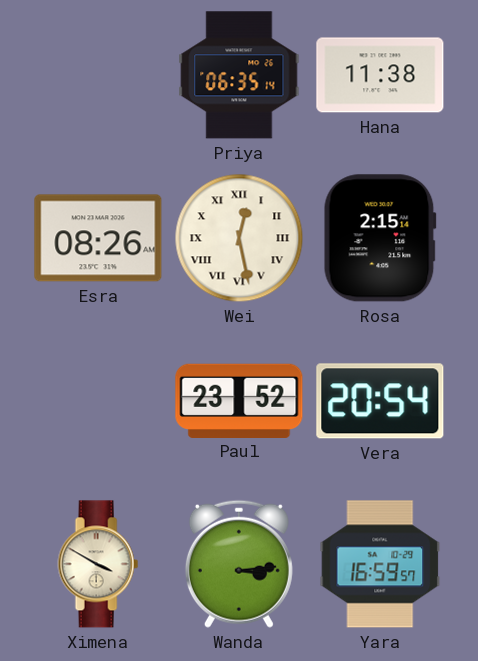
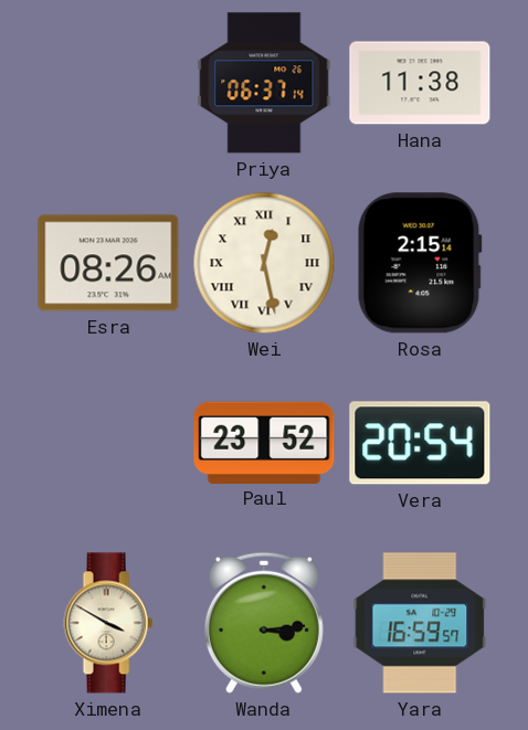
Priya: 06:35 -> 06:37 (264, 83)
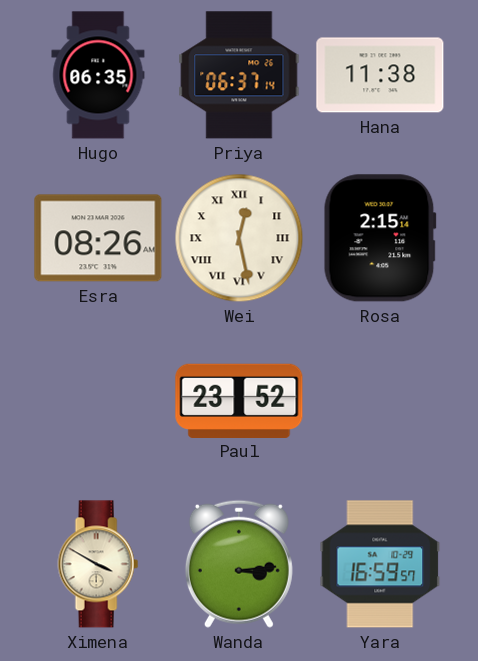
Hugo: none -> 06:35 (98, 75)
Vera: 20:54 -> none (420, 443)
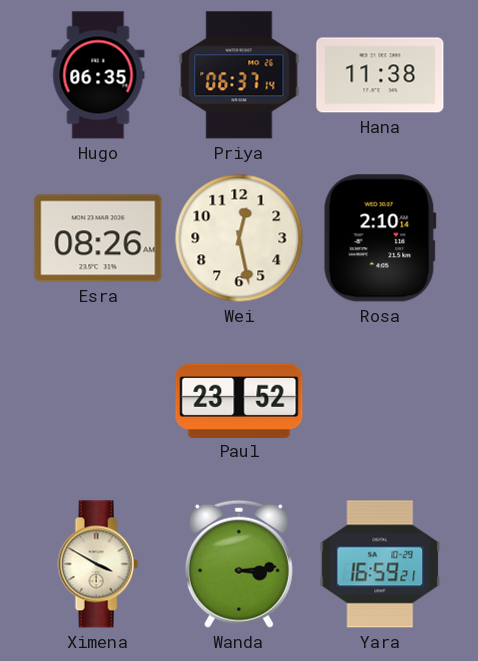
Wei numerals: Roman -> Arabic (239, 238)
Rosa: 2:15 -> 2:10 (380, 238)
Yara: 16:59:57 -> 16:59:21 (380, 564)
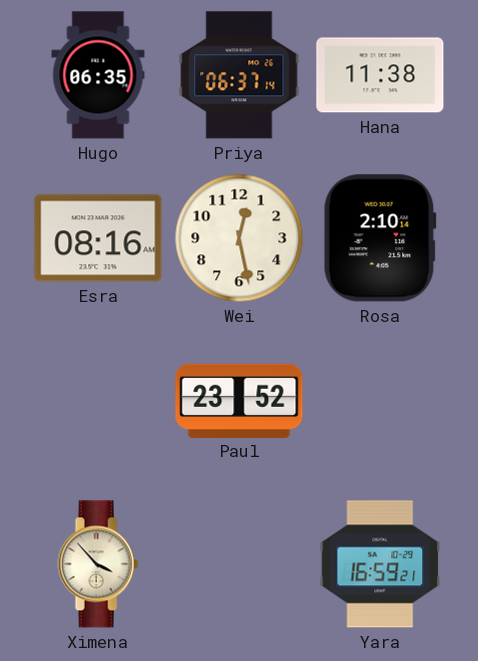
Esra: 08:26 -> 08:16 (98, 238)
Ximena: 3:50 -> 3:53 (98, 564)
Wanda: 3:14 -> none (239, 564)
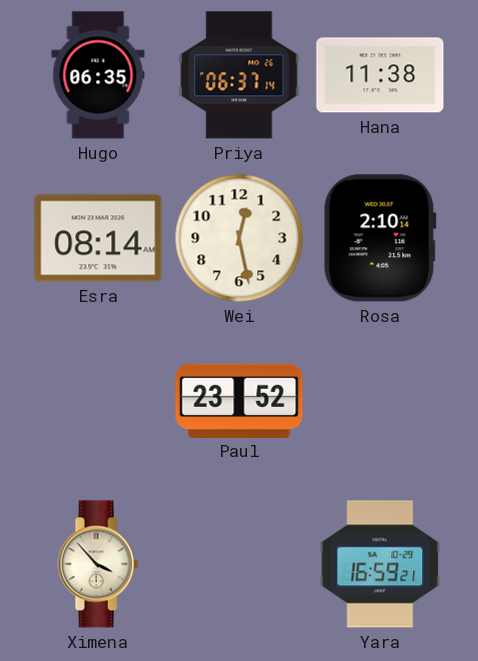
Esra: 08:16 -> 08:14 (98, 238)
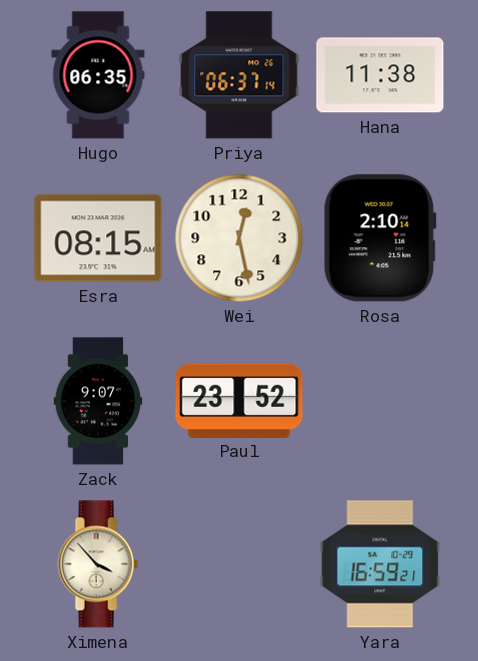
Esra: 08:14 -> 08:15 (98, 238)
Zack: none -> 9:07 (98, 401)
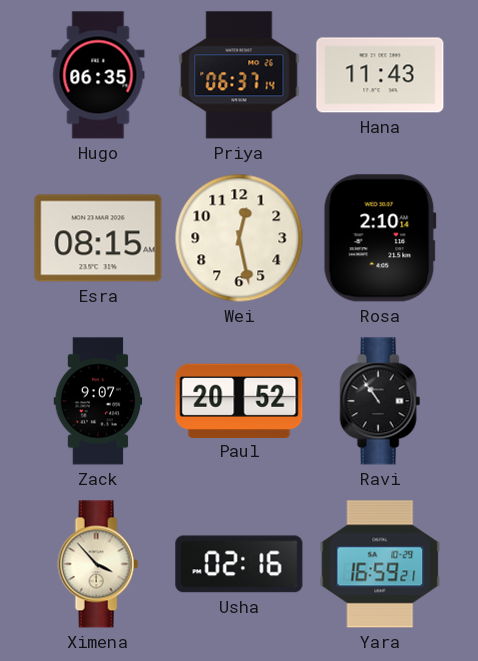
Hana: 11:38 -> 11:43 (380, 75)
Paul: 23:52 -> 20:52 (239, 400)
Ravi: none -> 10:54 (380, 401)
Usha: none -> 02:16 (239, 564)
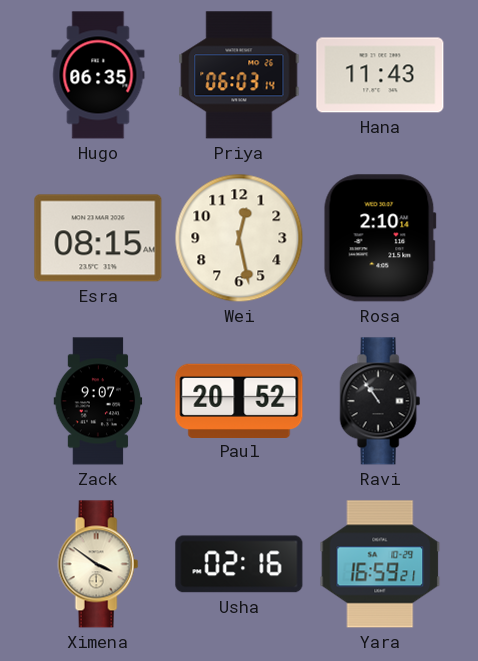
Priya: 06:37 -> 06:03 (239, 75)
Ximena: 3:53 -> 3:51 (98, 564)
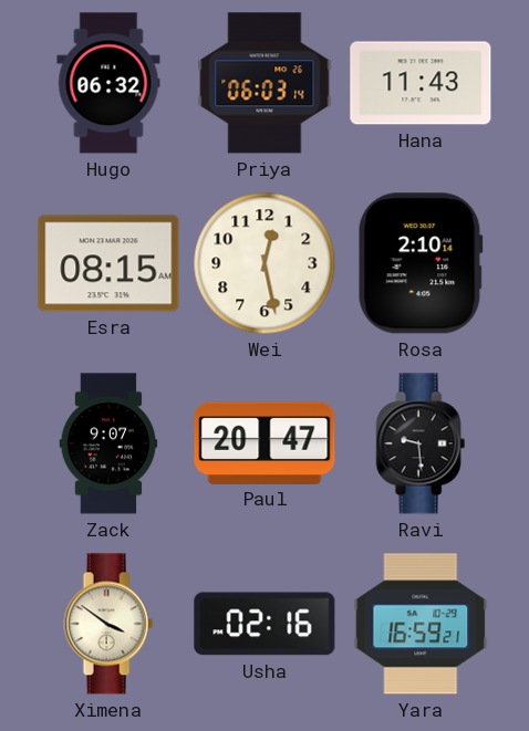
Hugo: 06:35 -> 06:32 (108, 83)
Paul: 20:52 -> 20:47 (264, 442)
Ravi: 10:54 -> 9:29 (421, 443)
